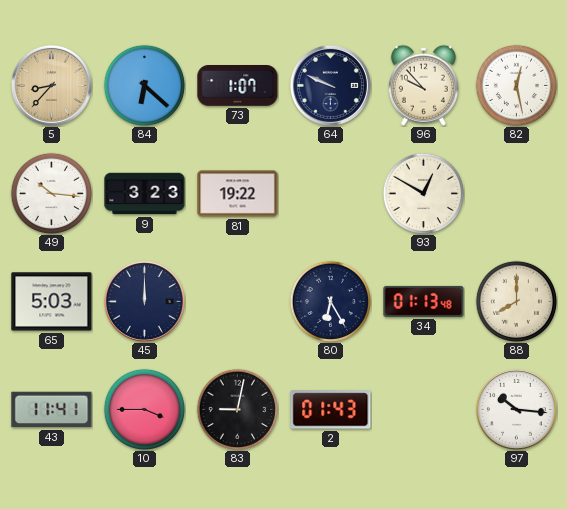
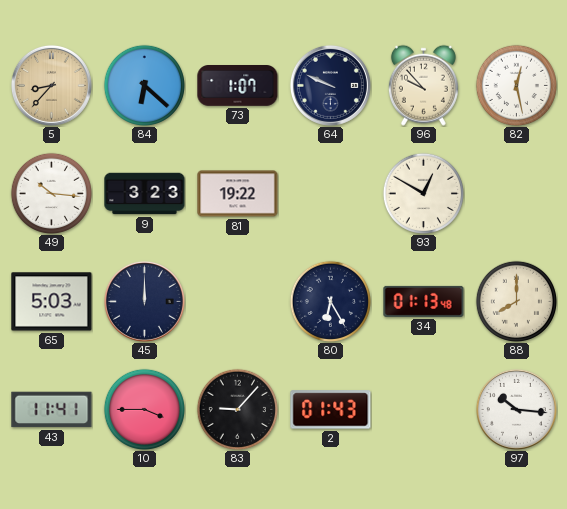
83: 9:02 -> 9:07 (237, 409)
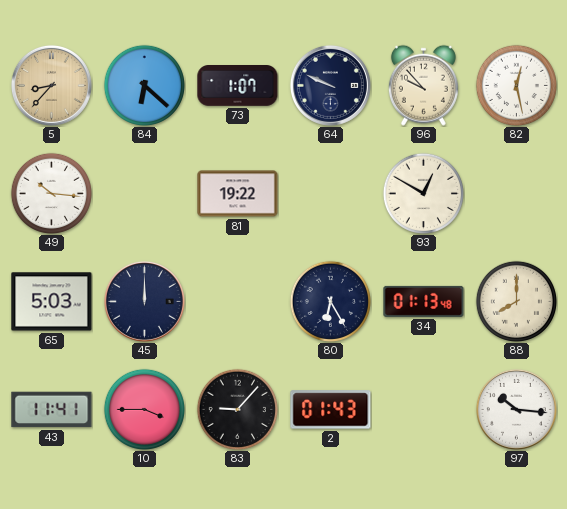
9: 3:23 -> none (145, 194)
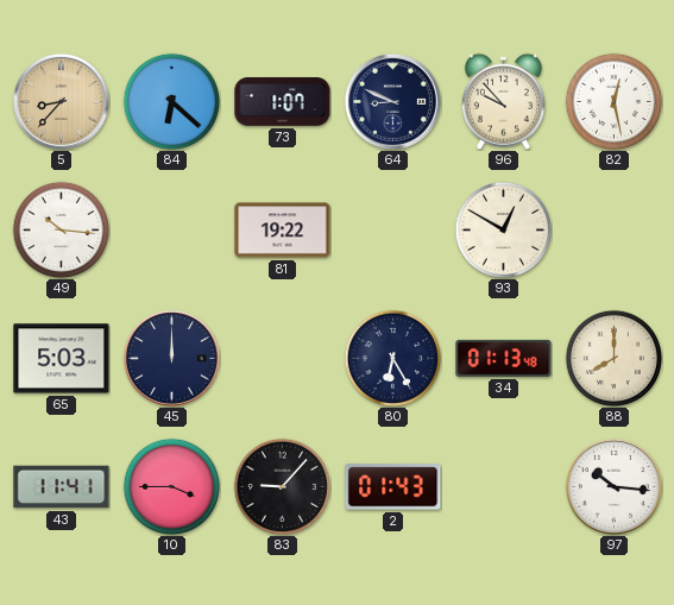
64: 9:49 -> 8:49 (392, 101)
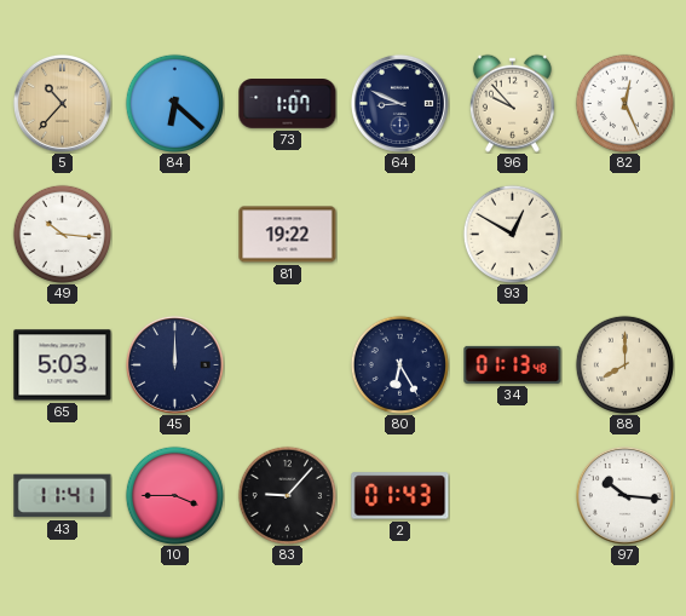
5: 8:37 -> 10:37 (62, 103)
82: 12:28 -> 12:26 (624, 103)
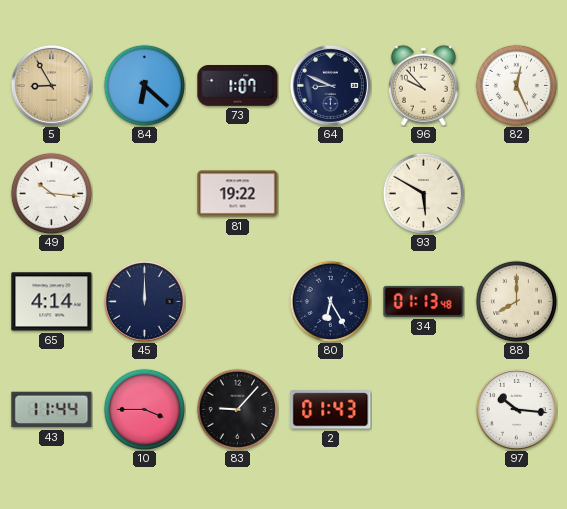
5: 10:37 -> 8:55 (51, 85)
93: 12:50 -> 5:50 (423, 193)
65: 5:03 -> 4:14 (52, 302)
43: 11:41 -> 11:44 (52, 410)
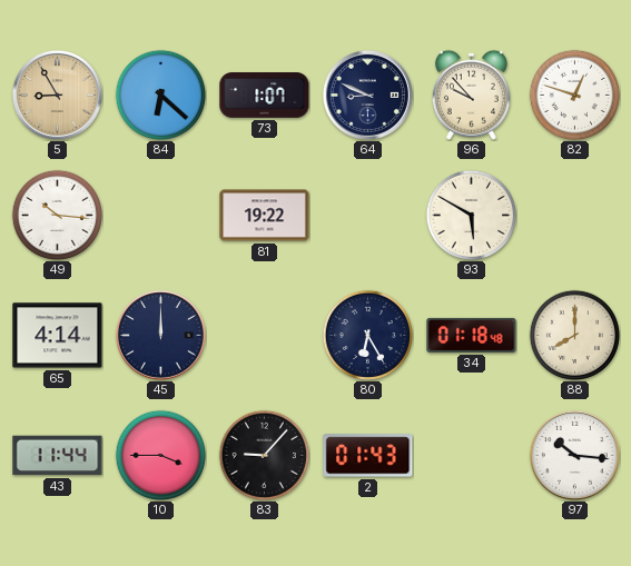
82: 12:26 -> 12:48 (574, 95)
34: 01:13 -> 01:18 (472, 335)
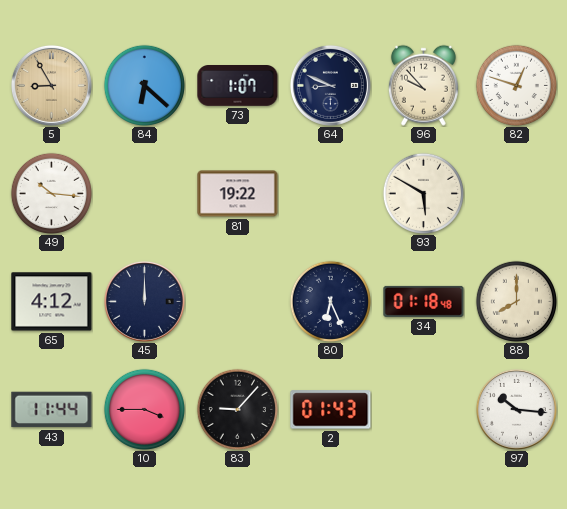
65: 4:14 -> 4:12 (52, 302)
80: 6:25 -> 6:26 (330, 301)
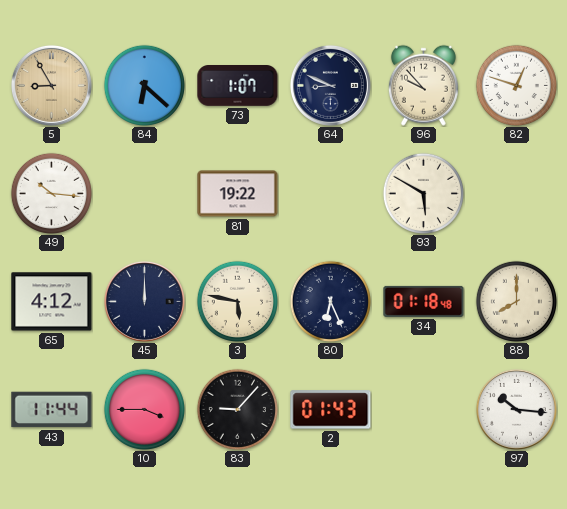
3: none -> 5:47 (237, 301)
